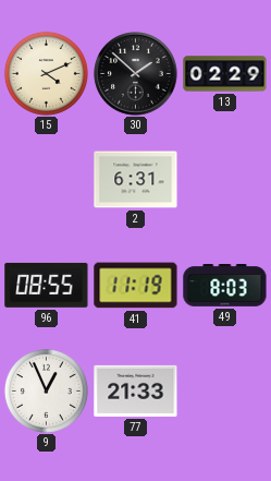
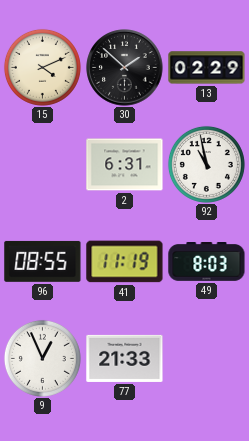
92: none -> 10:58 (206, 164)
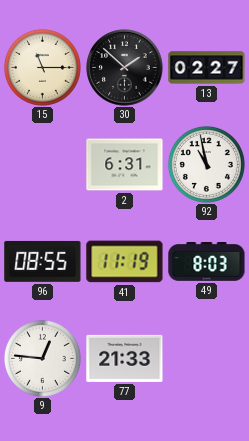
15: 4:11 -> 11:15 (42, 67)
13: 02:29 -> 02:27 (207, 68)
9: 12:56 -> 12:46 (42, 358)
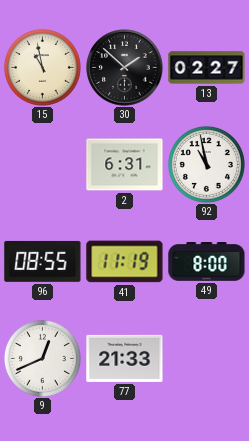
15: 11:15 -> 10:58 (42, 67)
49: 8:03 -> 8:00 (207, 262)
9: 12:46 -> 12:41 (42, 358)
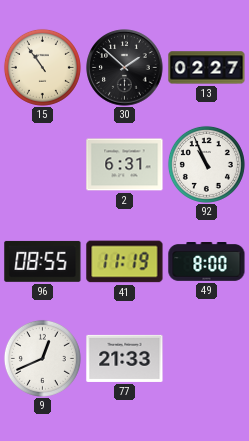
15: 10:58 -> 10:54 (42, 67)
92: 10:58 -> 10:56 (206, 164)
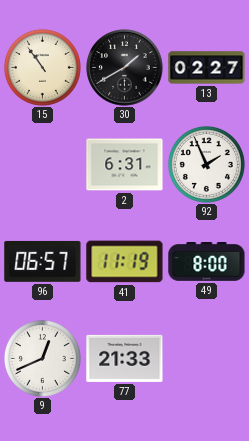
30: 1:52 -> 1:40 (125, 68)
92: 10:56 -> 1:56 (206, 164)
96: 08:55 -> 06:57 (43, 261)
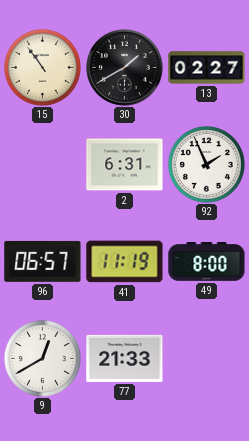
9: 12:41 -> 12:40 (42, 358)
